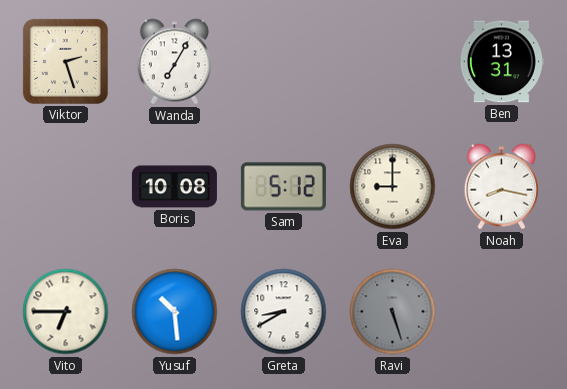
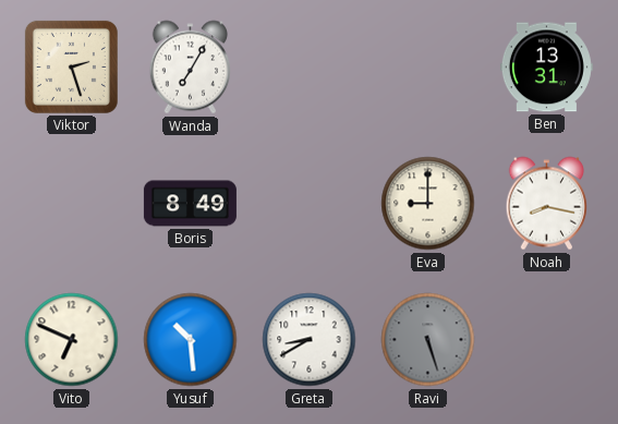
Boris: 10:08 -> 8:49 (190, 204)
Sam: 5:12 -> none (283, 187)
Vito: 6:45 -> 6:49 (72, 340)
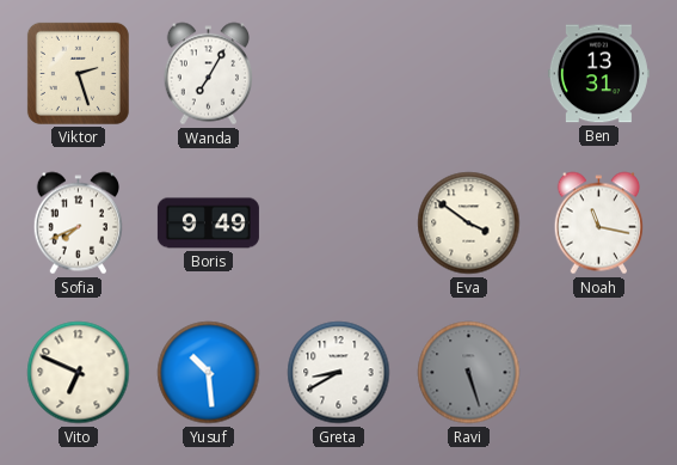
Sofia: none -> 7:41 (78, 224)
Boris: 8:49 -> 9:49 (208, 224)
Eva: 9:00 -> 3:51 (469, 224)
Noah: 8:17 -> 11:17 (598, 224)
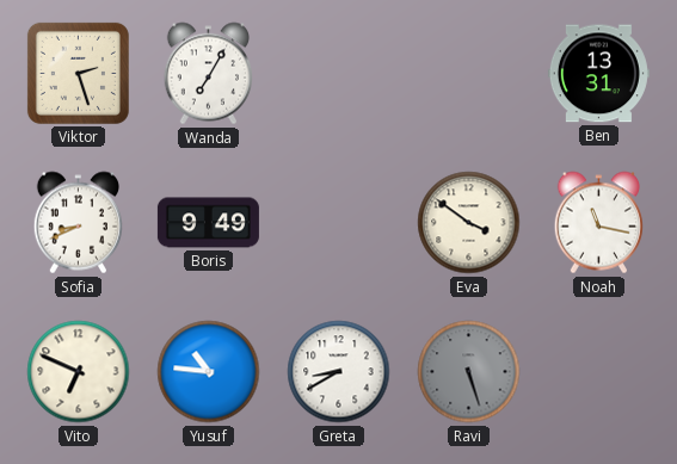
Sofia: 7:41 -> 8:41 (78, 223)
Yusuf: 10:29 -> 10:46 (209, 372)
